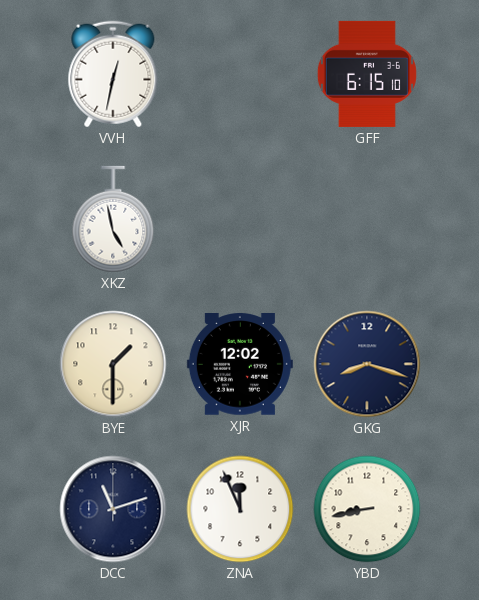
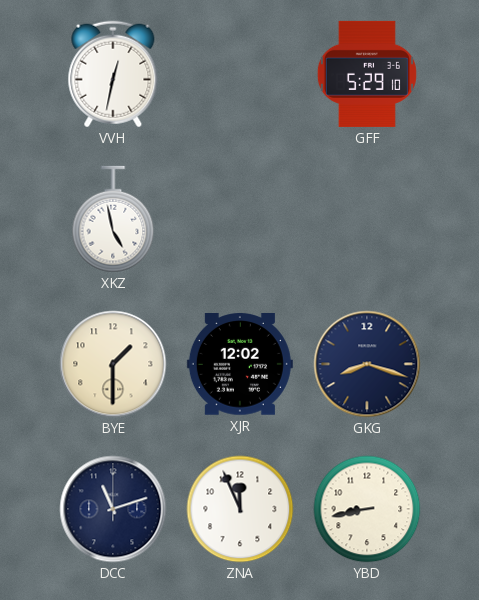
GFF: 6:15 -> 5:29 (367, 74)
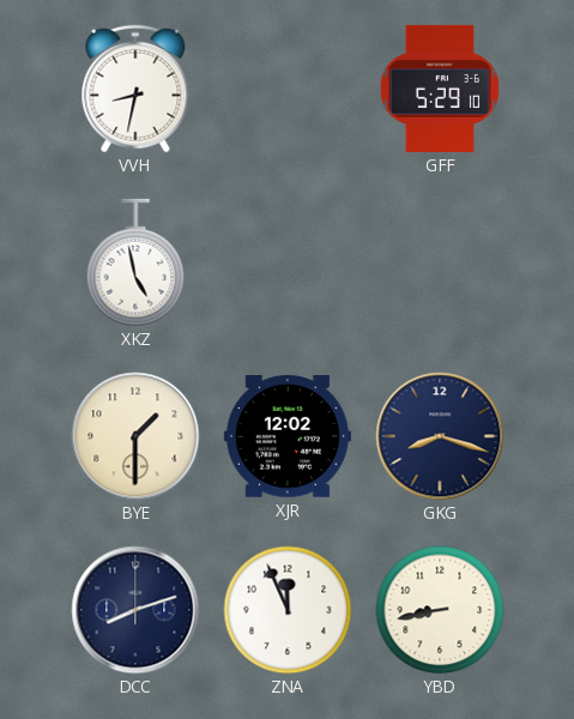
VVH: 12:32 -> 8:32 (135, 89)
DCC: 11:12 -> 8:12 (135, 610)
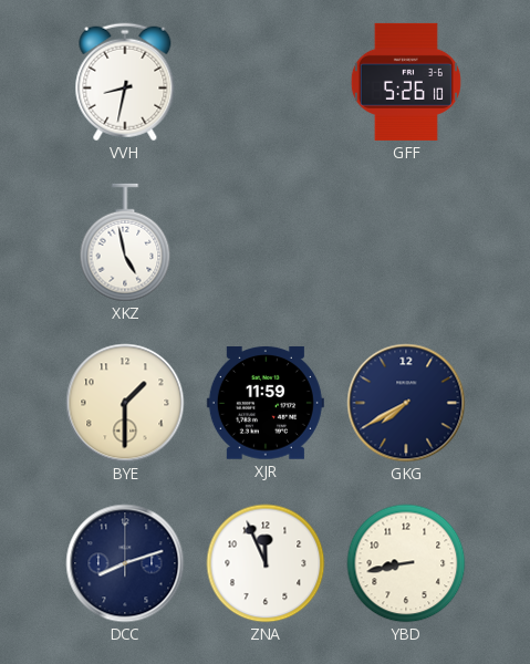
GFF: 5:29 -> 5:26 (406, 82)
XJR: 12:02 -> 11:59 (266, 404)
GKG: 8:18 -> 7:40 (406, 403)
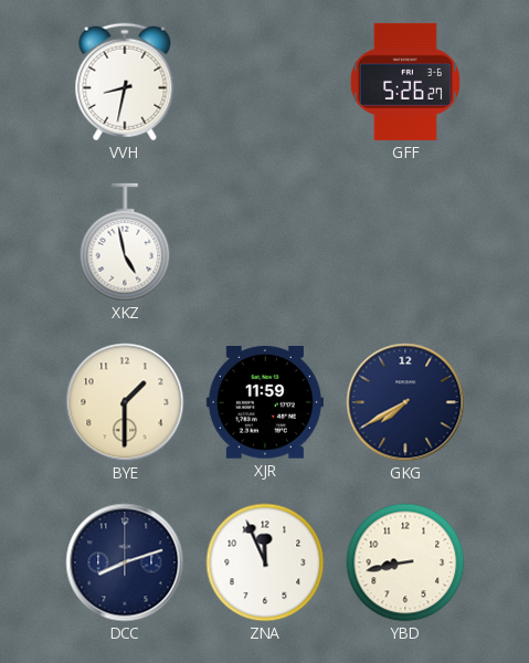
GFF: 5:26:10 -> 5:26:27 (405, 82)
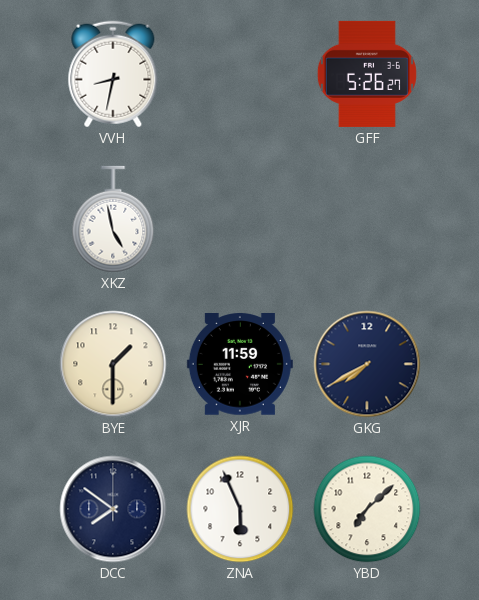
DCC: 8:12 -> 7:51 (113, 509)
ZNA: 11:56 -> 5:56 (240, 509)
YBD: 8:43 -> 7:08 (367, 509)
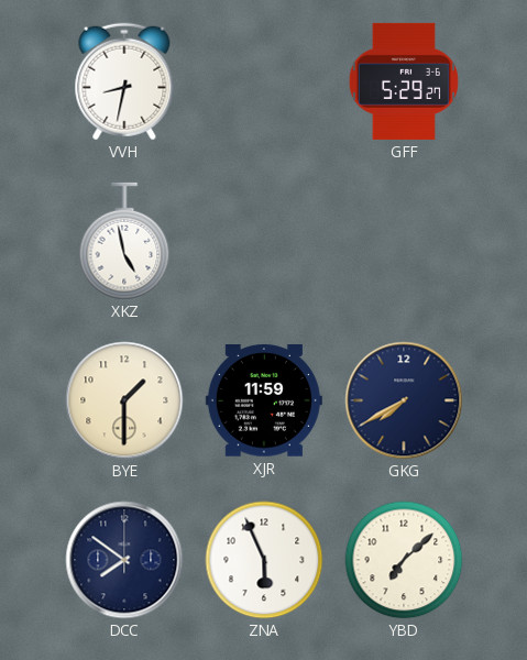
GFF: 5:26 -> 5:29 (404, 81)
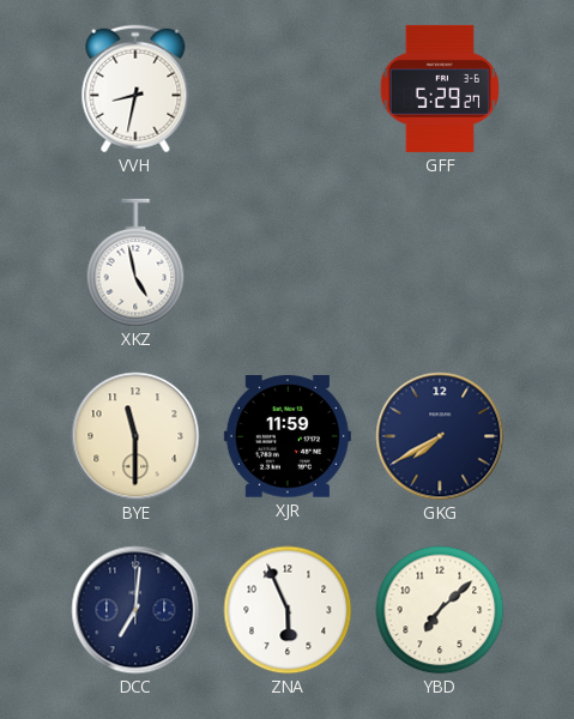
BYE: 1:30 -> 11:30 (135, 436)
DCC: 7:51 -> 7:01 (135, 610)
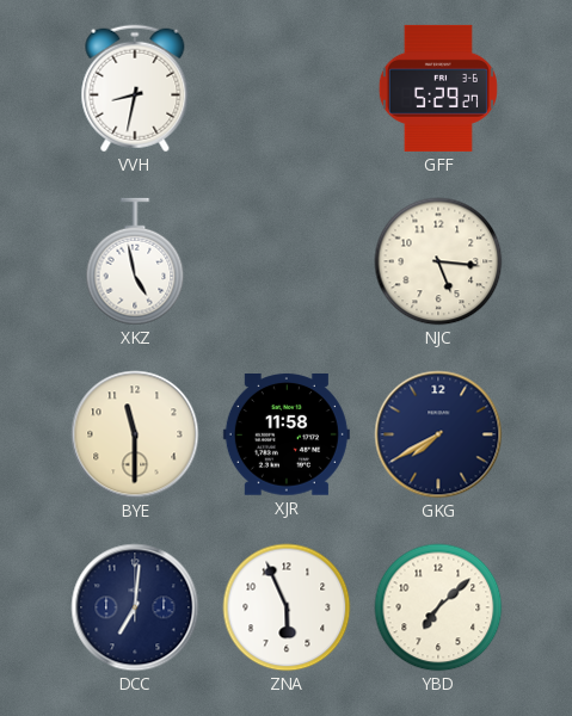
NJC: none -> 5:16 (438, 261)
XJR: 11:59 -> 11:58 (287, 436)
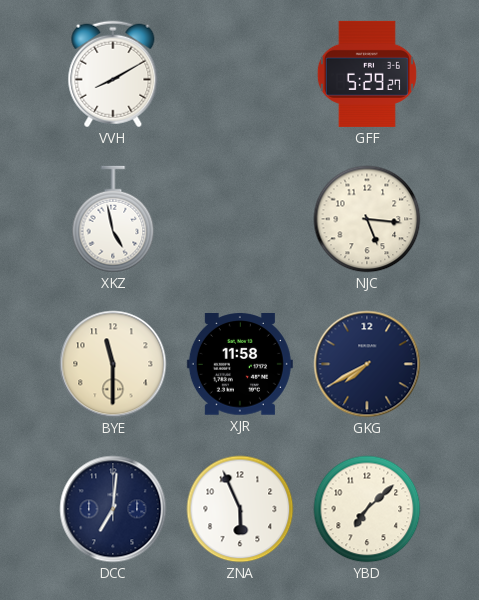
VVH: 8:32 -> 8:10 (113, 74)
